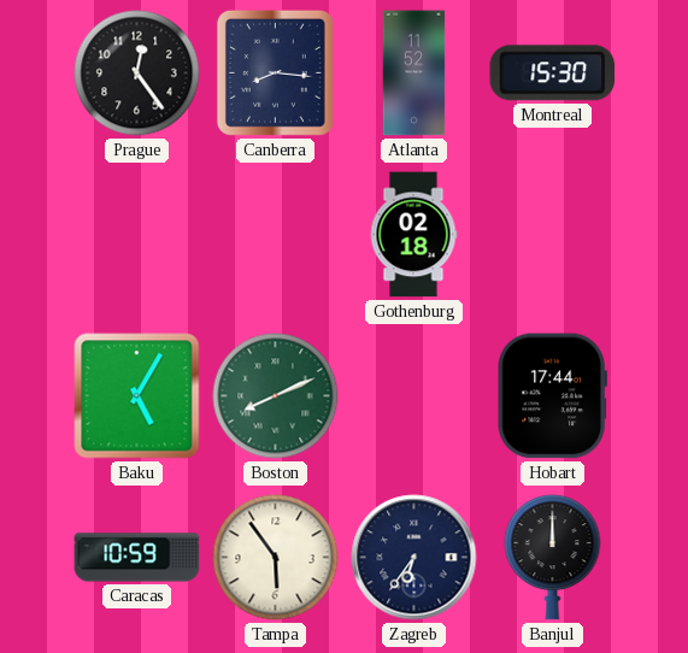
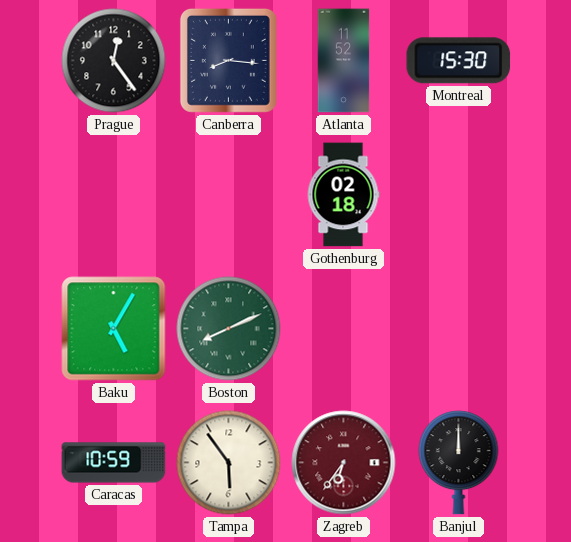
Hobart: 17:44 -> none (552, 396)
Zagreb dial: navy -> burgundy (344, 463)
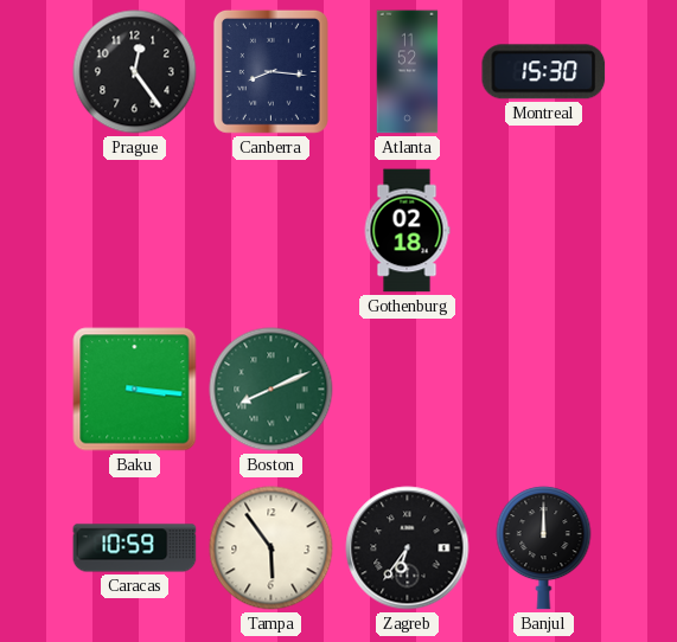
Baku: 5:05 -> 3:16 (135, 390)
Zagreb dial: burgundy -> black (408, 548)
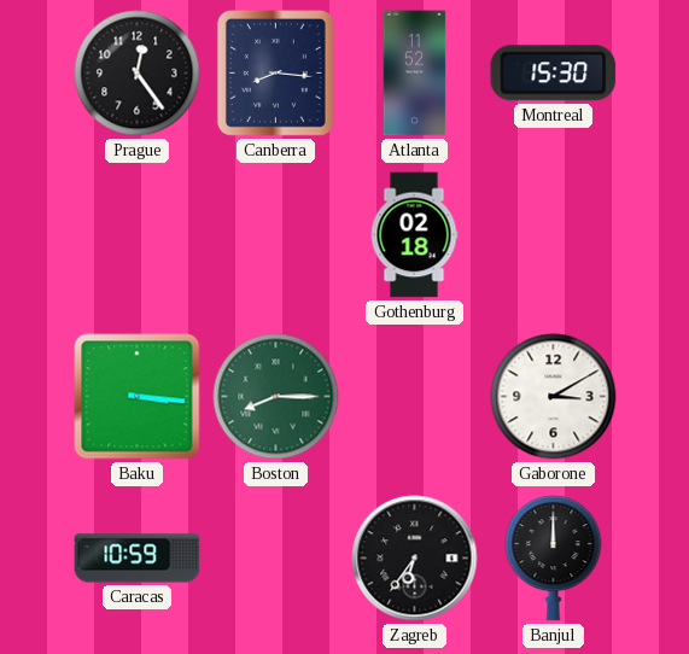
Boston: 8:11 -> 8:15 (276, 397)
Gaborone: none -> 3:10 (554, 397)
Tampa: 5:54 -> none (272, 548)
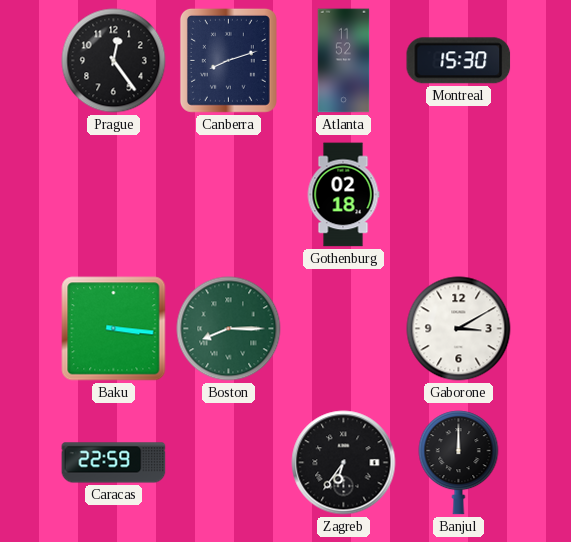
Canberra: 8:16 -> 8:12 (228, 60)
Caracas: 10:59 -> 22:59 (114, 463)
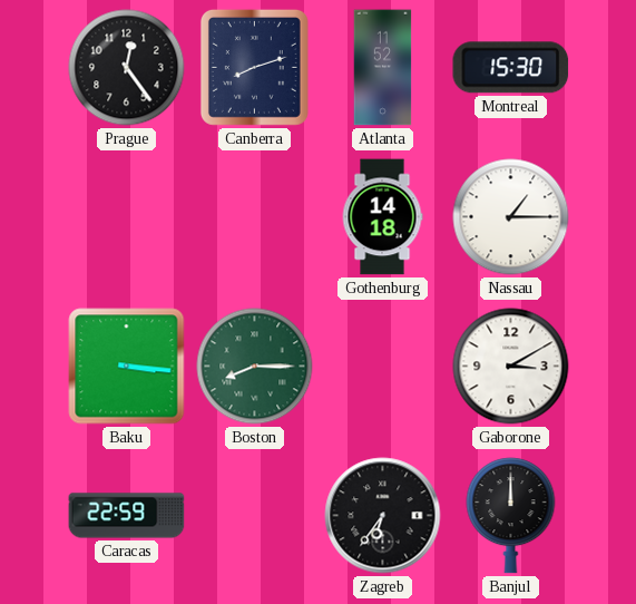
Gothenburg: 02:18 -> 14:18 (382, 217)
Nassau: none -> 1:15 (511, 217)
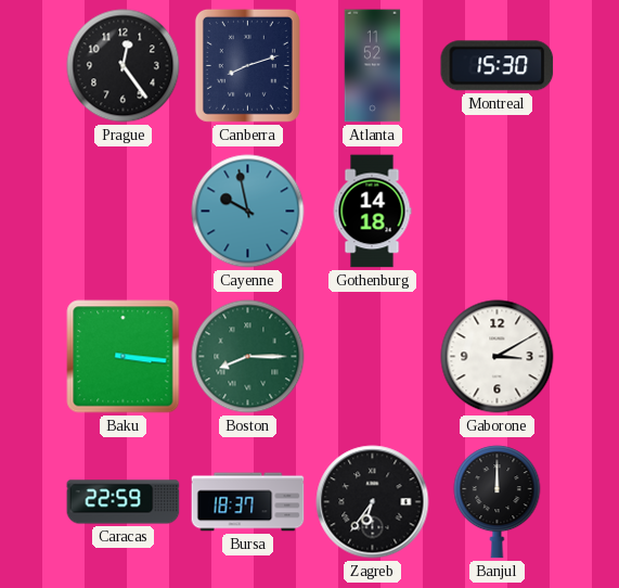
Cayenne: none -> 9:58 (248, 212)
Nassau: 1:15 -> none (511, 217)
Bursa: none -> 18:37 (248, 502)
